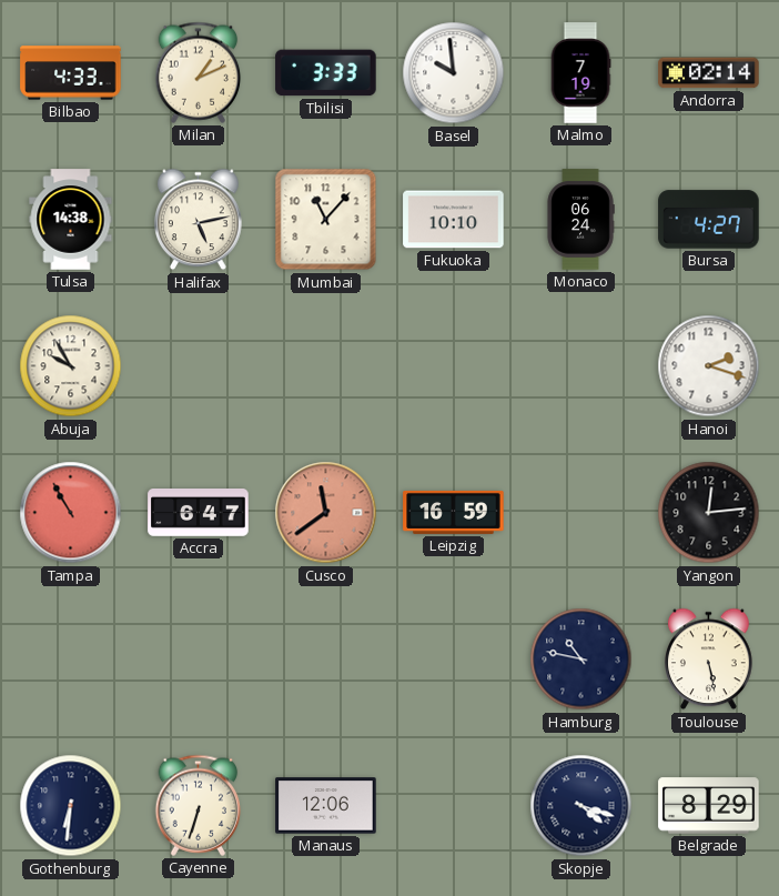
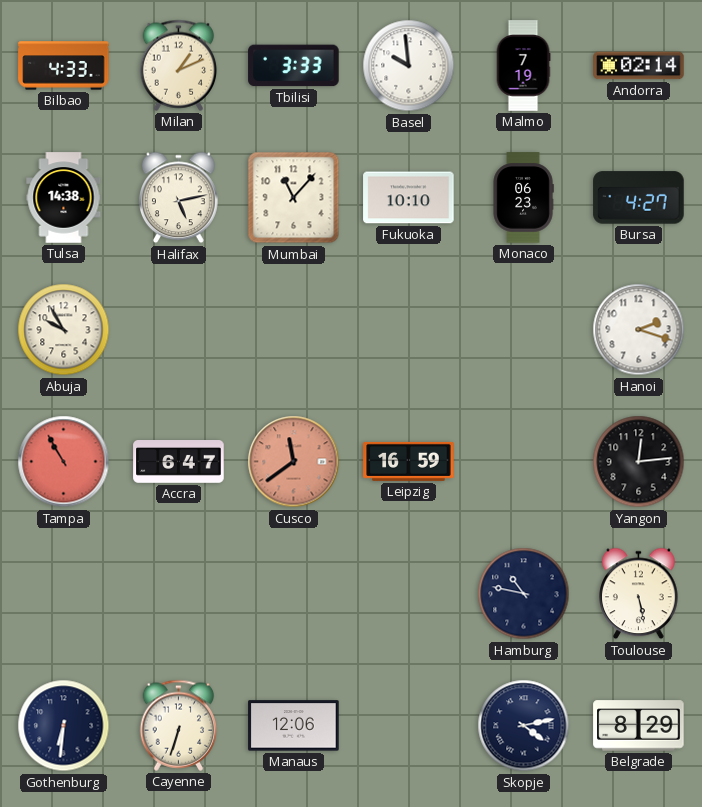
Monaco: 06:24 -> 06:23 (523, 198)
Skopje: 4:18 -> 4:13 (524, 726)
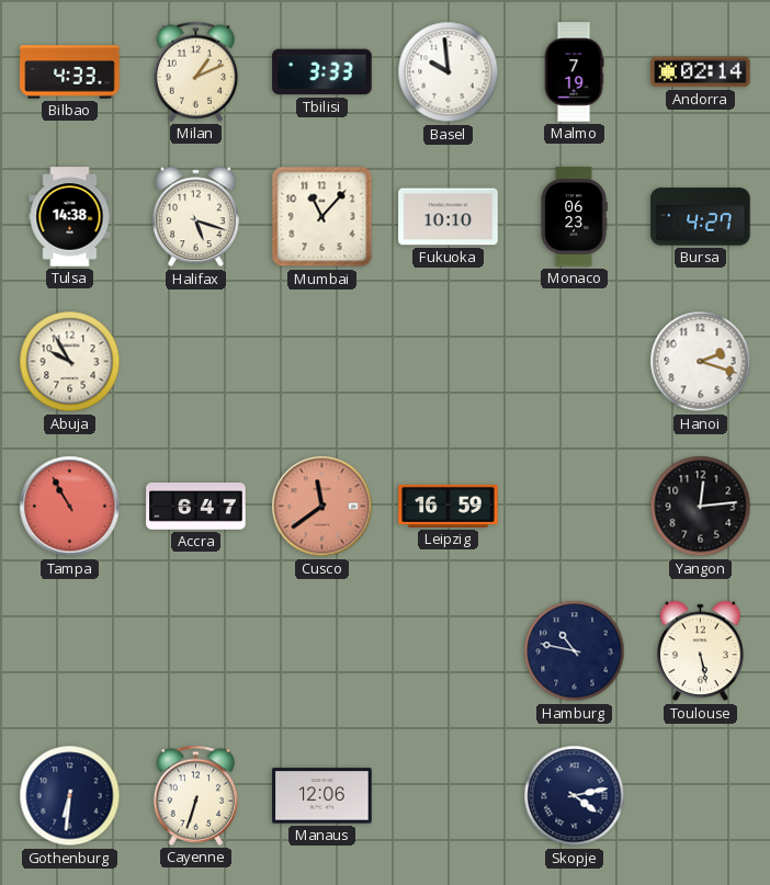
Halifax: 5:13 -> 5:18 (196, 217)
Belgrade: 8:29 -> none (639, 726)
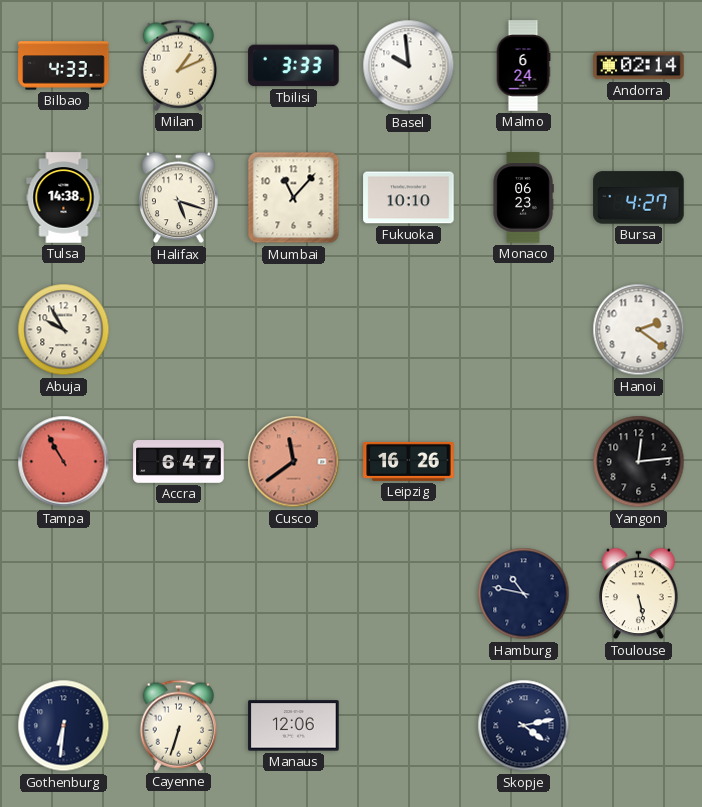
Malmo: 7:19 -> 6:24 (523, 66)
Hanoi: 2:18 -> 2:21 (639, 330)
Leipzig: 16:59 -> 16:26 (409, 461)
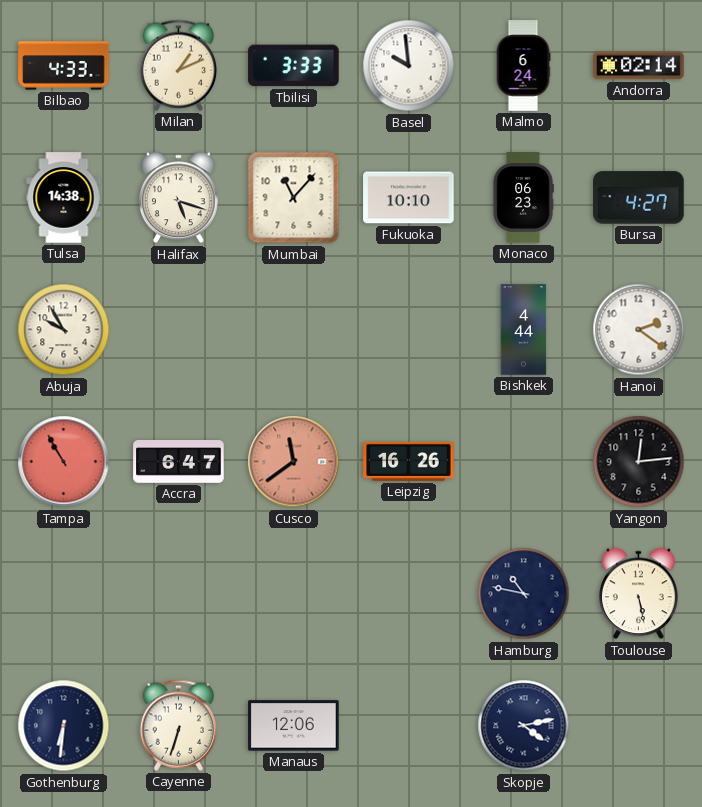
Bishkek: none -> 4:44 (524, 330)
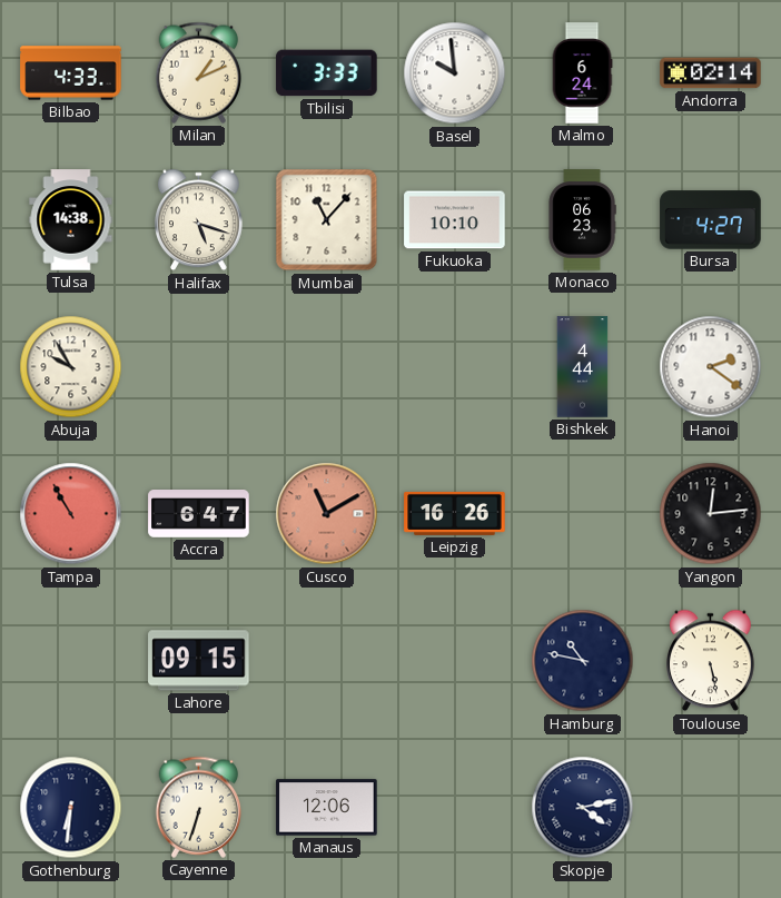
Cusco: 11:39 -> 11:10 (327, 514)
Lahore: none -> 09:15 (199, 661)
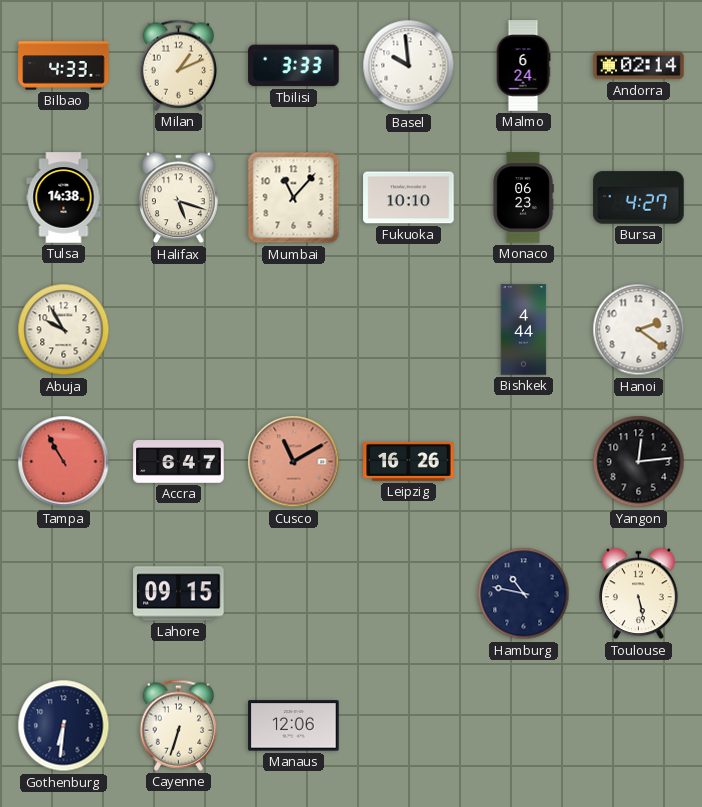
Skopje: 4:13 -> none (583, 808)
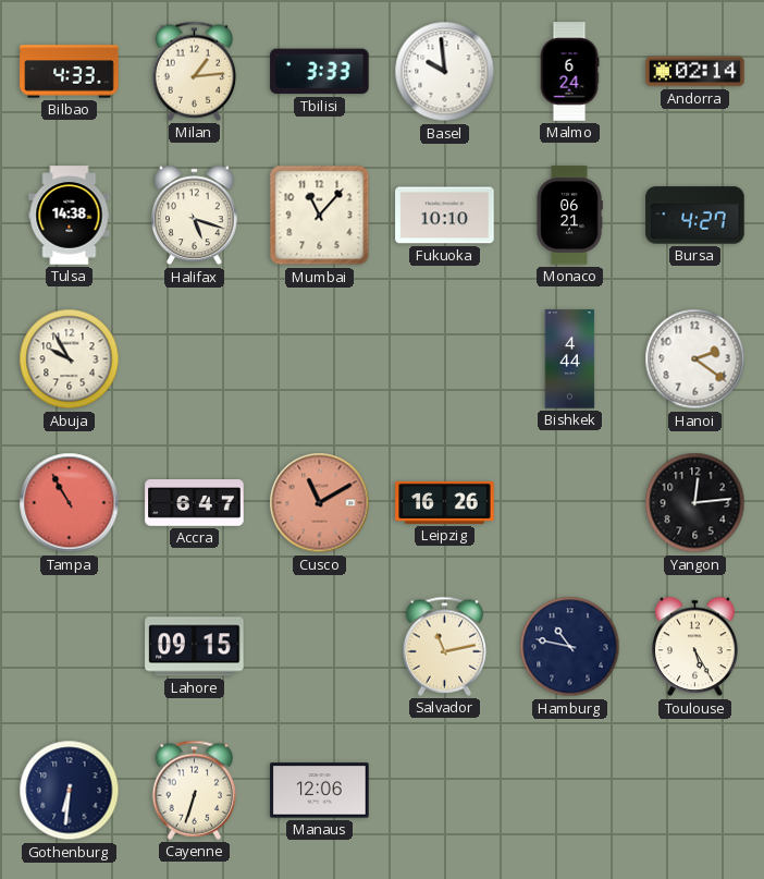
Milan: 1:11 -> 1:14 (195, 71)
Monaco: 06:23 -> 06:21 (569, 216)
Salvador: none -> 11:13 (445, 646)
Toulouse: 5:28 -> 5:25 (695, 647)
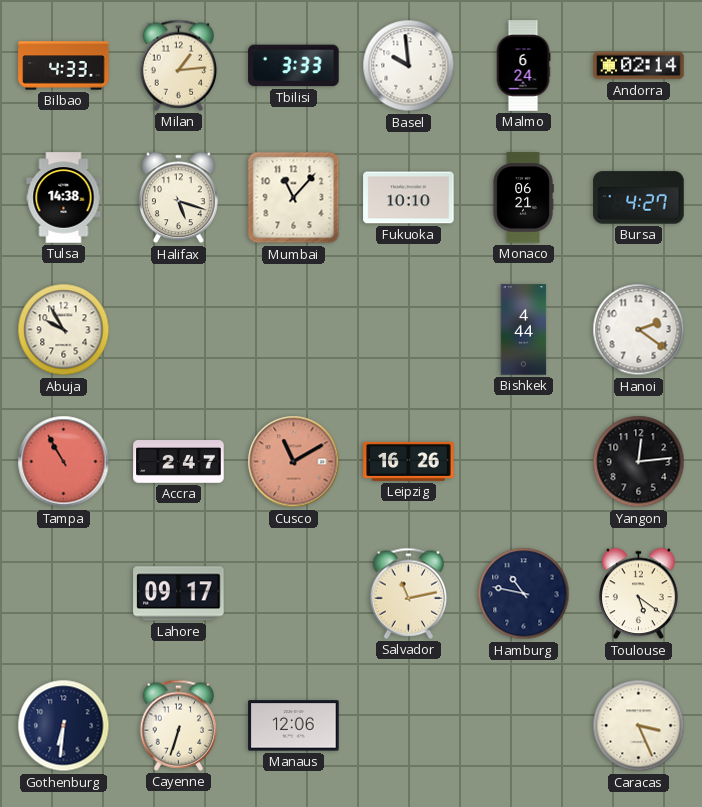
Accra: 6:47 -> 2:47 (179, 462)
Lahore: 09:15 -> 09:17 (179, 594)
Toulouse: 5:25 -> 5:21 (639, 594)
Caracas: none -> 3:26 (639, 726)
